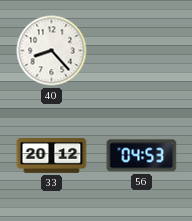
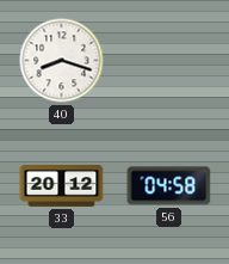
40: 8:23 -> 8:18 (62, 61)
56: 04:53 -> 04:58 (169, 186)
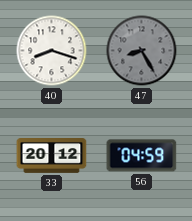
47: none -> 8:25 (142, 51)
56: 04:58 -> 04:59 (142, 156)
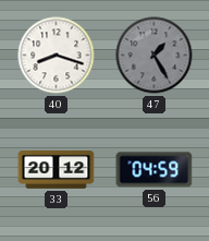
47: 8:25 -> 1:25 (155, 56)
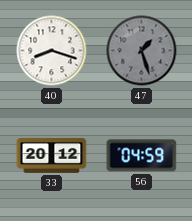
47: 1:25 -> 1:27 (142, 51)
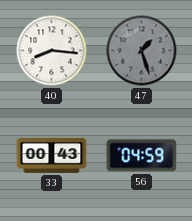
40: 8:18 -> 8:16 (52, 51)
33: 20:12 -> 00:43 (52, 156)
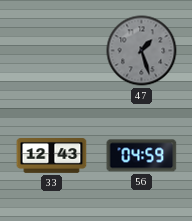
40: 8:16 -> none (52, 51)
33: 00:43 -> 12:43 (52, 156)
